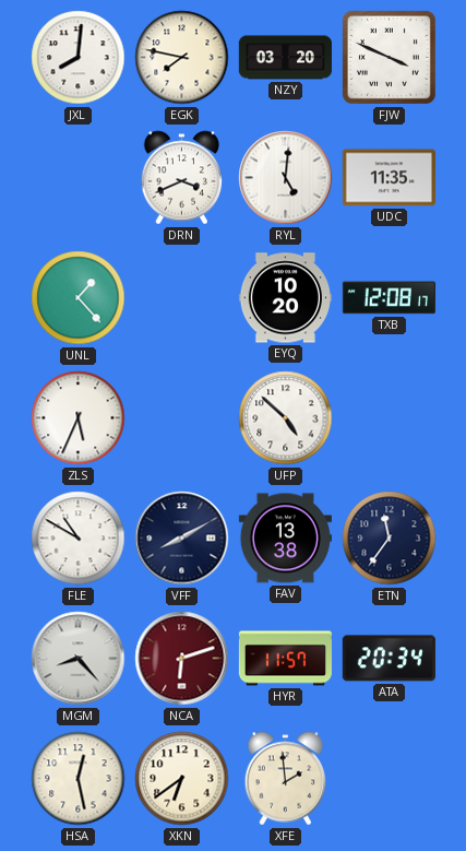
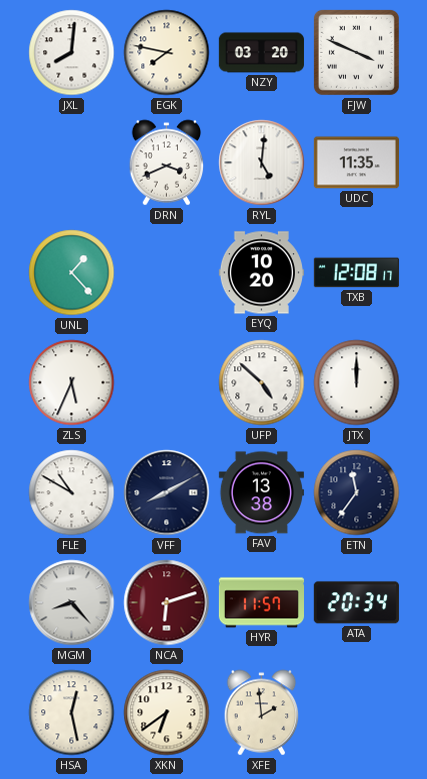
JTX: none -> 12:00 (357, 383)
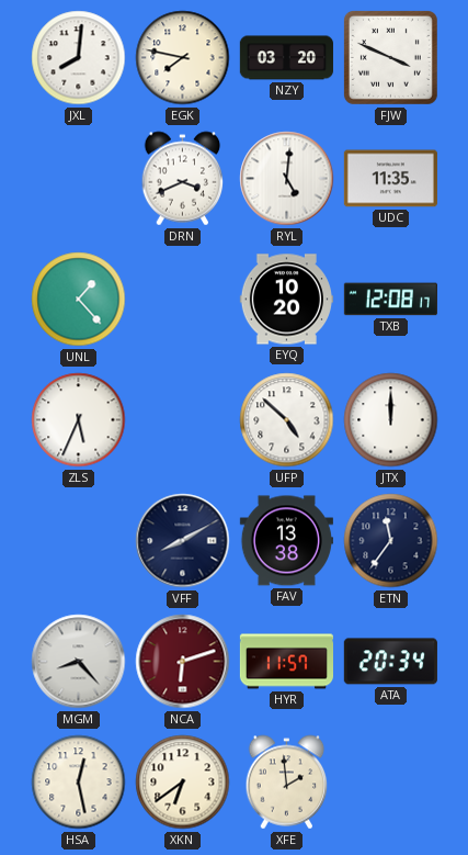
FLE: 10:50 -> none (72, 493)
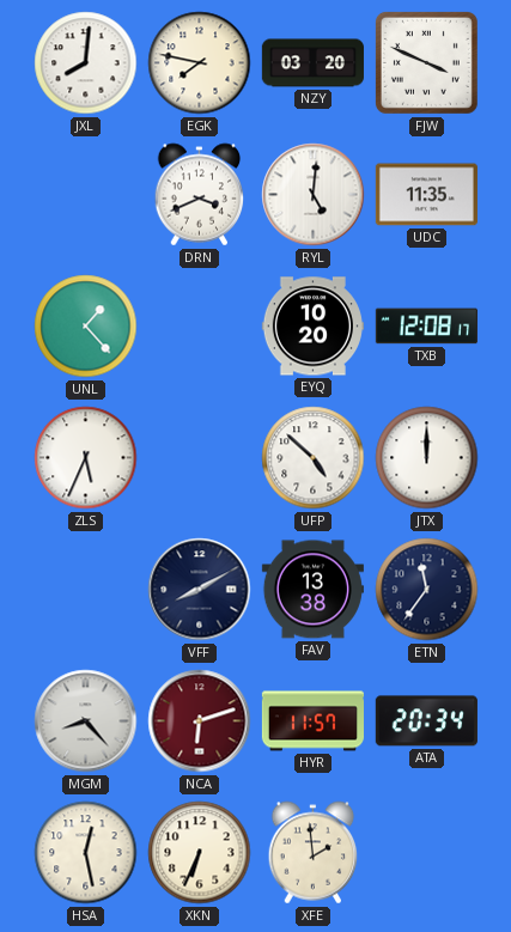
XKN: 6:39 -> 6:34 (200, 853)
